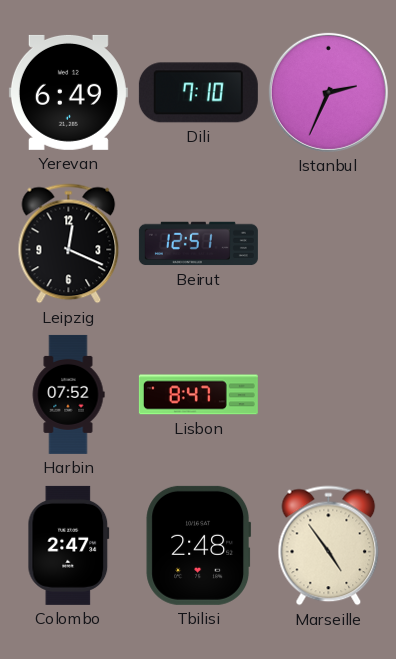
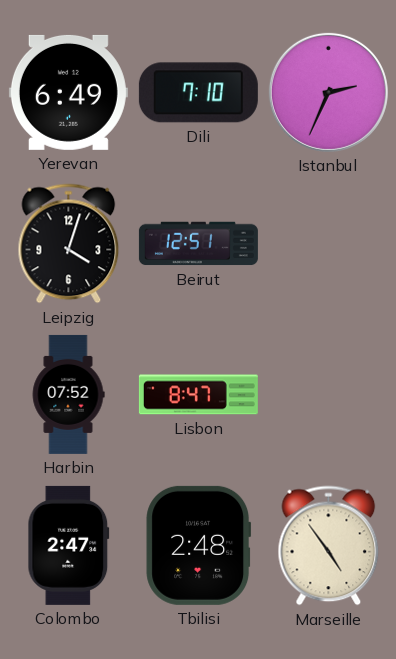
Leipzig: 12:19 -> 4:03 (69, 244)
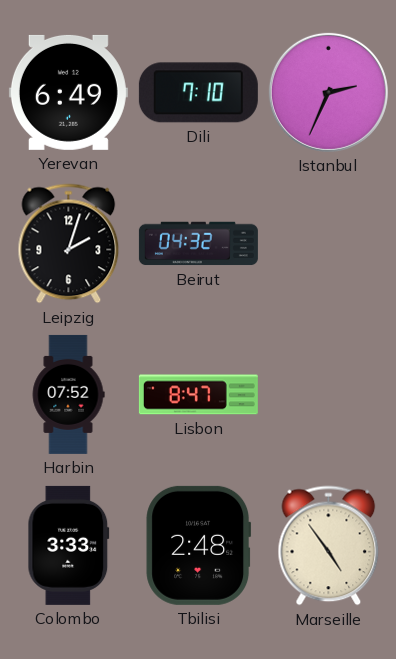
Leipzig: 4:03 -> 2:03 (69, 244)
Beirut: 12:51 -> 04:32 (198, 244)
Colombo: 2:47 -> 3:33 (69, 545)
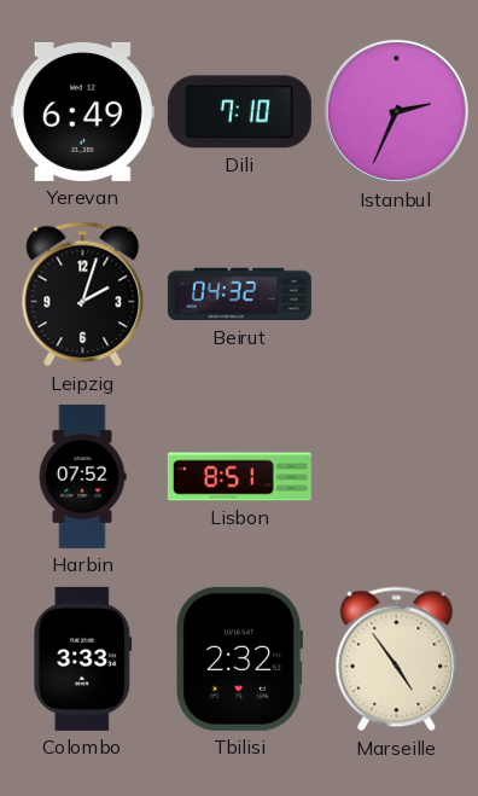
Lisbon: 8:47 -> 8:51 (239, 477)
Tbilisi: 2:48 -> 2:32 (240, 658)
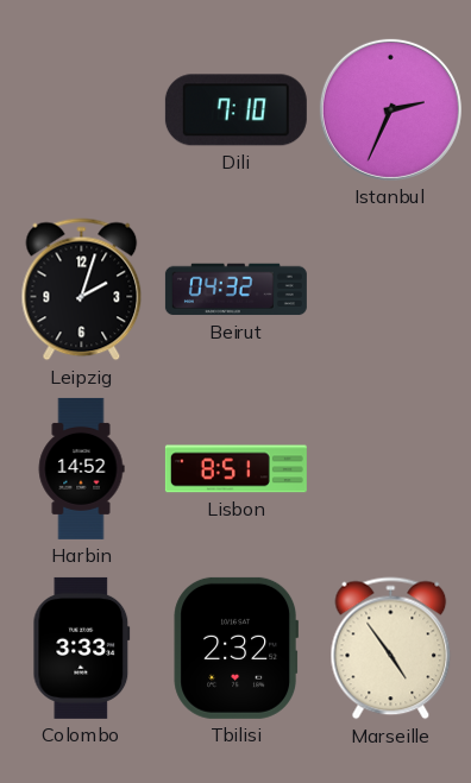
Yerevan: 6:49 -> none (82, 111)
Harbin: 07:52 -> 14:52 (81, 468)
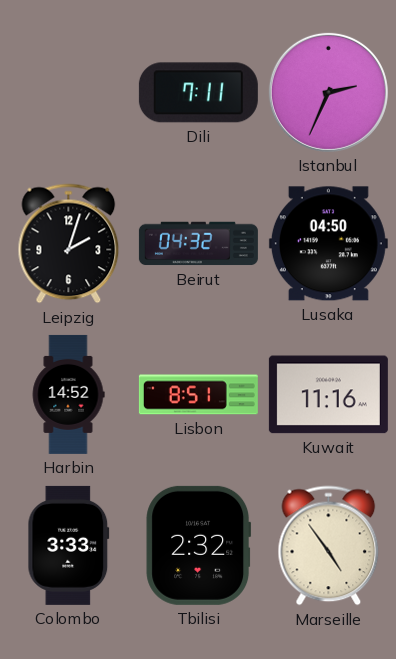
Dili: 7:10 -> 7:11 (198, 93)
Lusaka: none -> 04:50 (328, 244)
Kuwait: none -> 11:16 (328, 395)
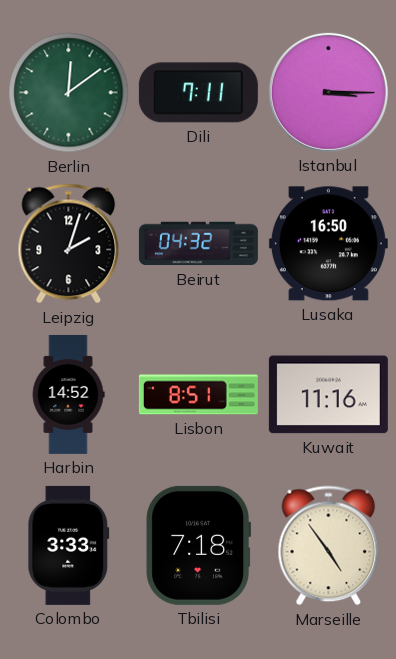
Berlin: none -> 12:09 (69, 93)
Istanbul: 2:34 -> 3:15 (328, 92)
Lusaka: 04:50 -> 16:50 (328, 244)
Tbilisi: 2:32 -> 7:18 (199, 545)
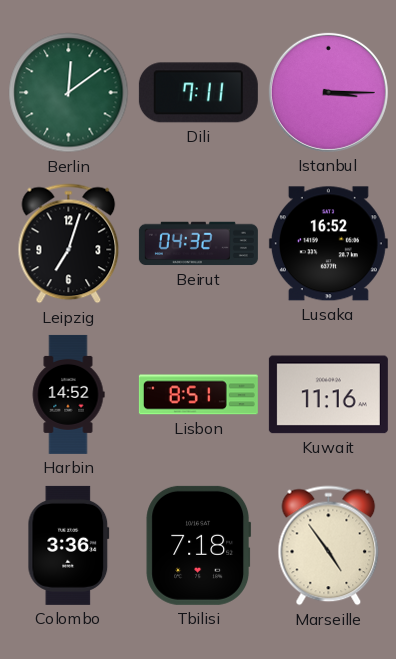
Leipzig: 2:03 -> 7:03 (69, 244)
Lusaka: 16:50 -> 16:52 (328, 244)
Colombo: 3:33 -> 3:36 (69, 545)
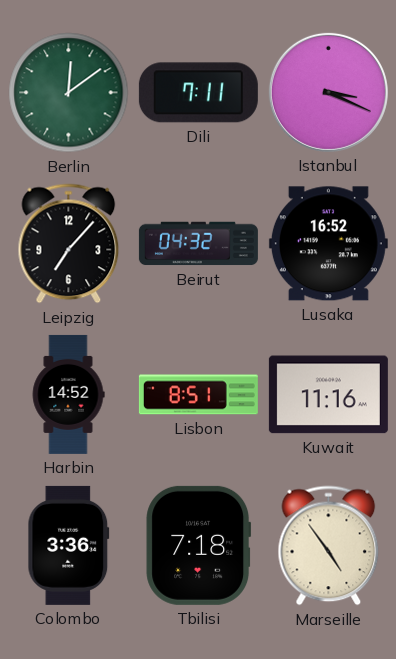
Istanbul: 3:15 -> 3:19 (328, 92)
Leipzig: 7:03 -> 7:07 (69, 244)
